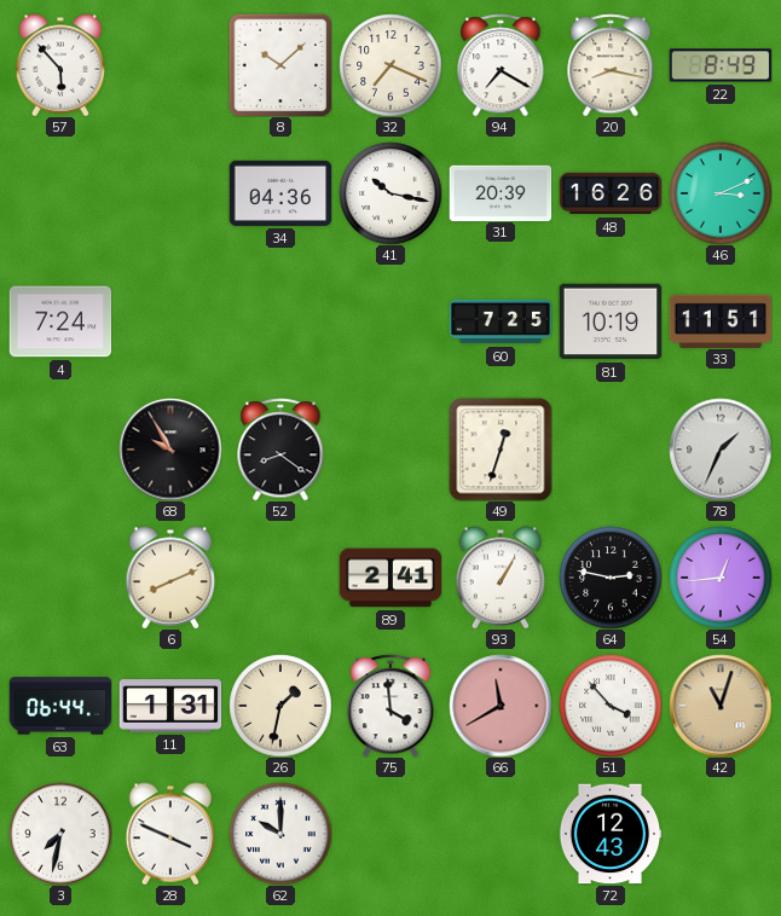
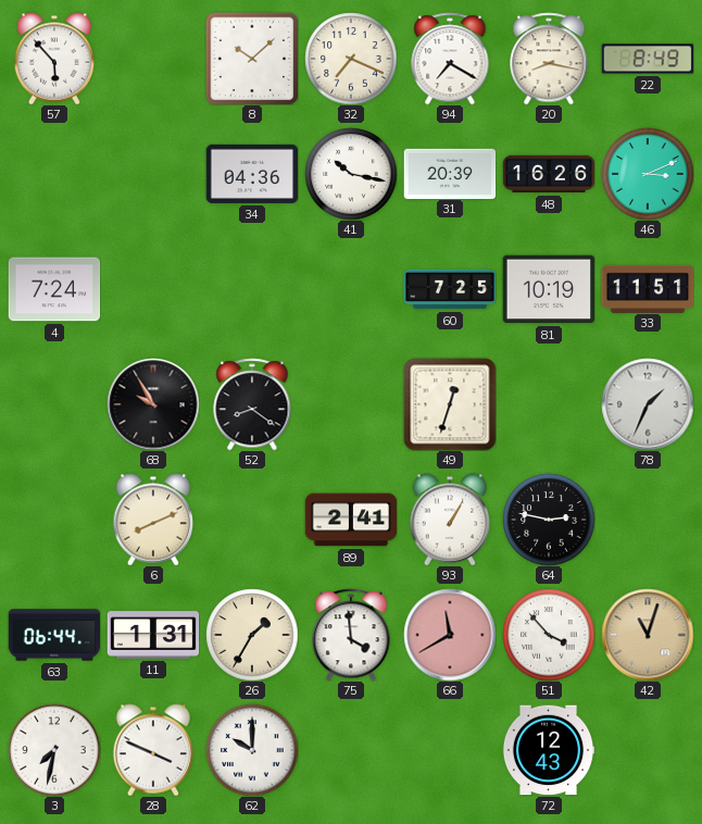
54: 12:44 -> none (721, 578)
26: 1:32 -> 1:35 (252, 635)
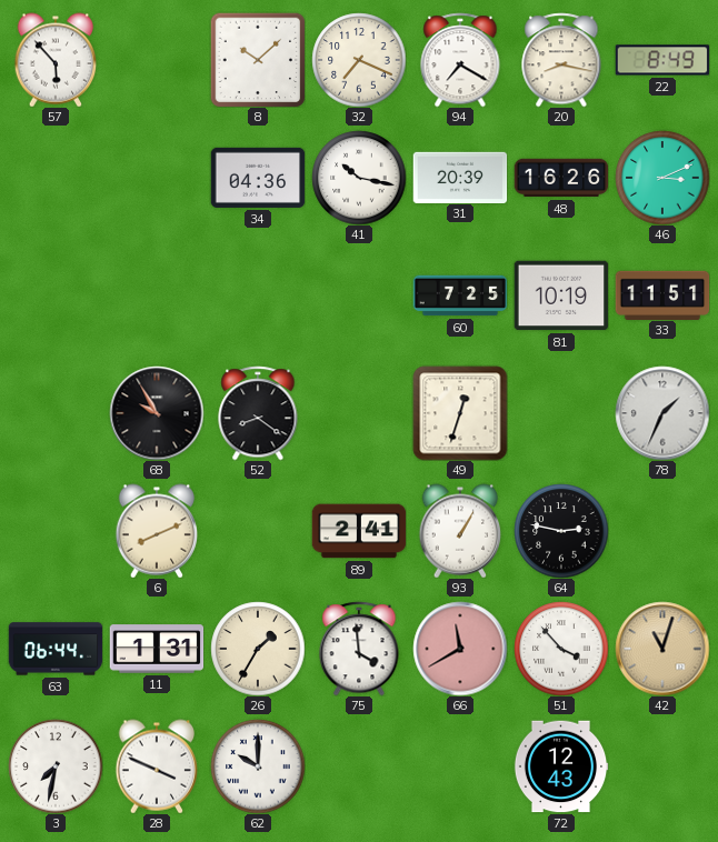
4: 7:24 -> none (54, 289)
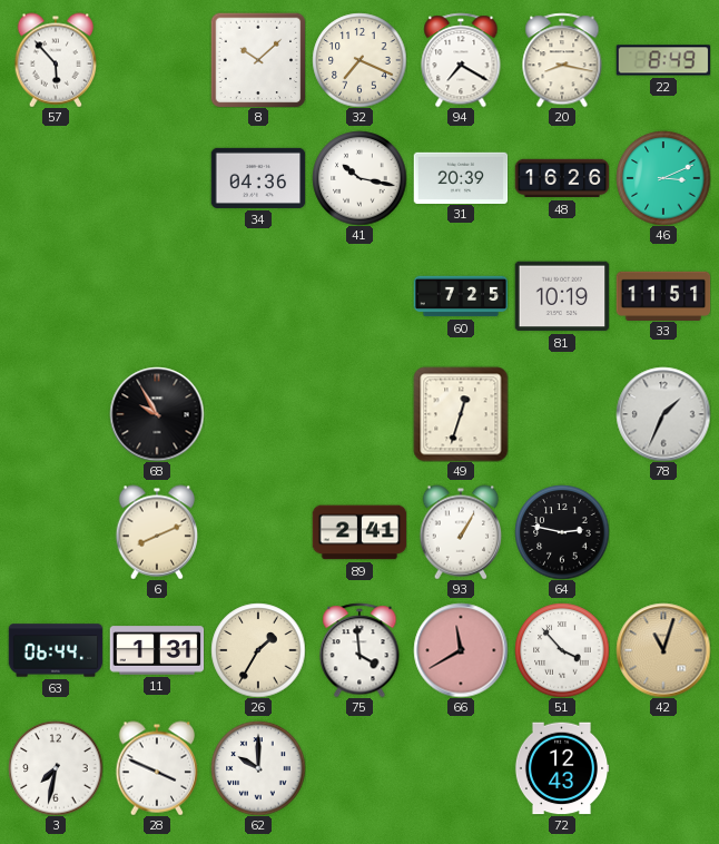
52: 8:21 -> none (258, 413)
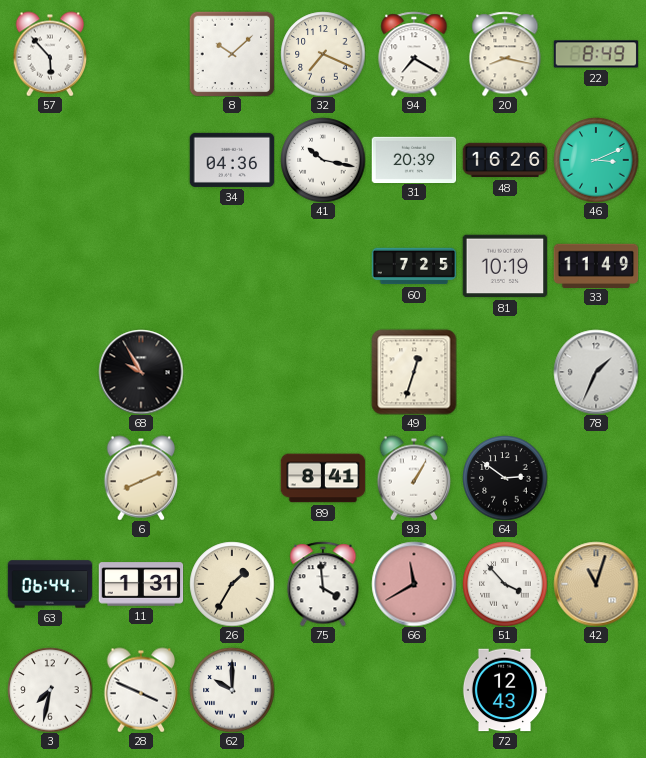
33: 11:51 -> 11:49 (596, 265)
89: 2:41 -> 8:41 (323, 478)
64: 2:47 -> 2:51 (505, 478)
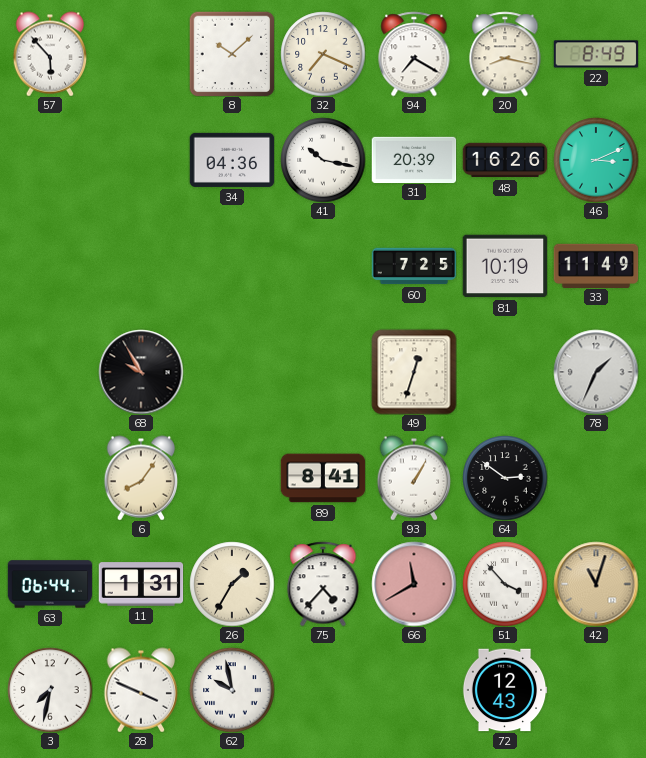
6: 8:11 -> 8:06 (141, 478)
75: 3:59 -> 4:37 (323, 584)
62: 10:00 -> 9:58 (232, 690)
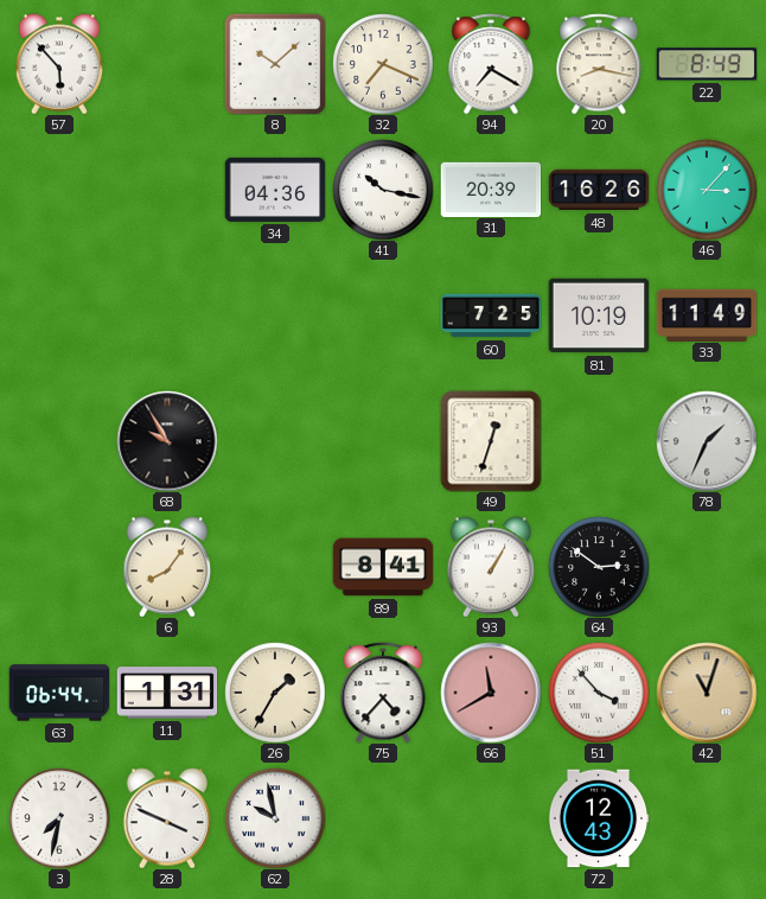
46: 3:11 -> 3:07 (707, 190)
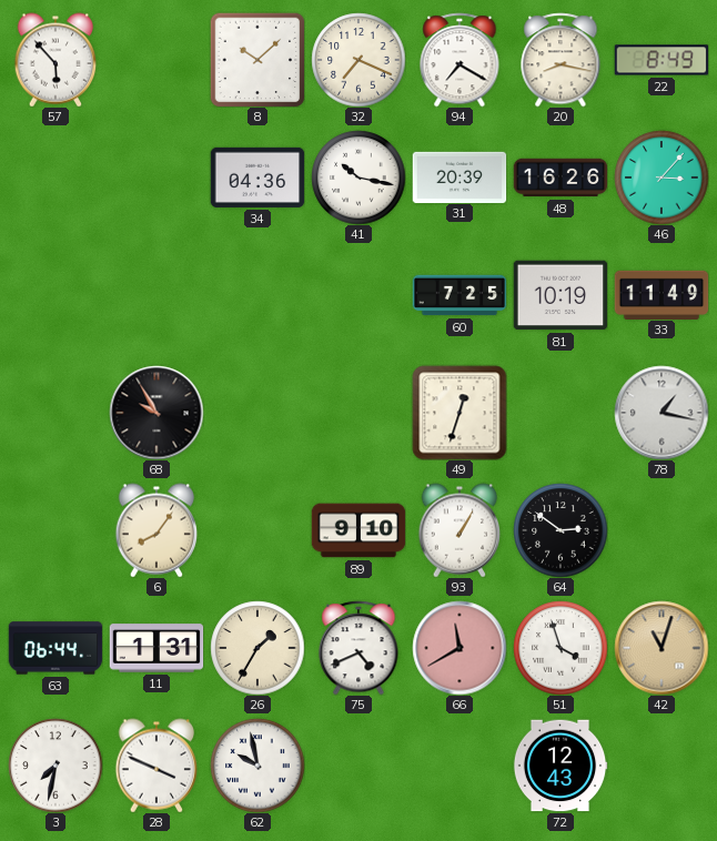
78: 1:34 -> 1:17 (662, 413)
89: 8:41 -> 9:10 (358, 530)
75: 4:37 -> 4:41 (358, 648)
51: 3:53 -> 3:57 (561, 648)
